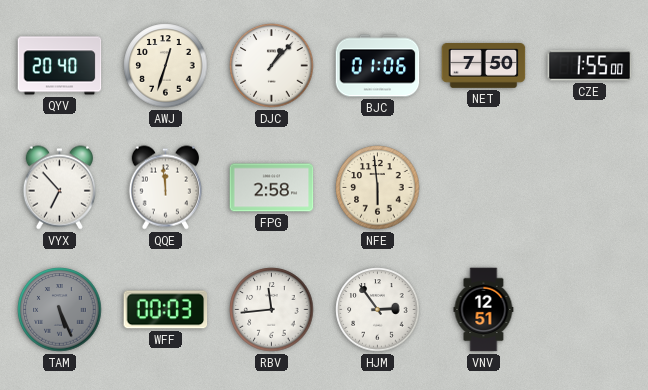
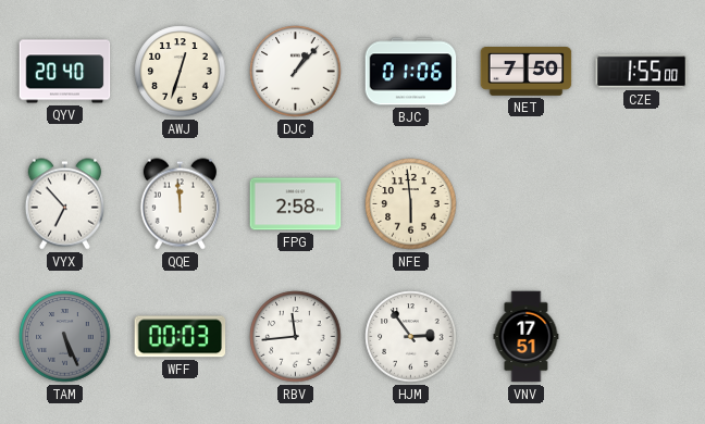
VNV: 12:51 -> 17:51 (527, 337)
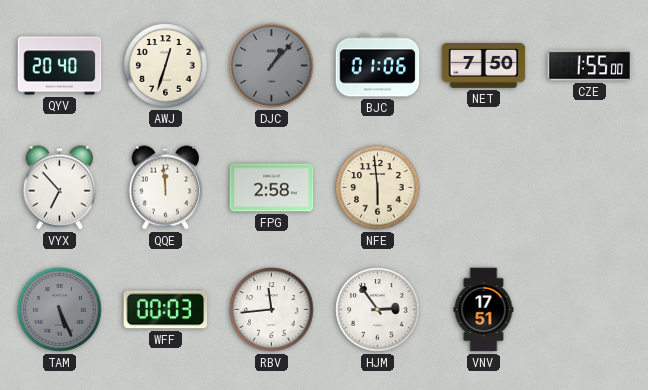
DJC dial: white -> grey (272, 66)
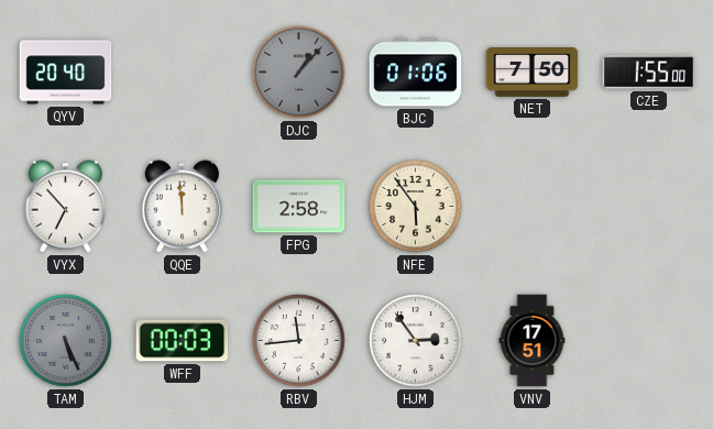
AWJ: 12:33 -> none (166, 66)
NFE: 5:59 -> 5:54 (416, 207)
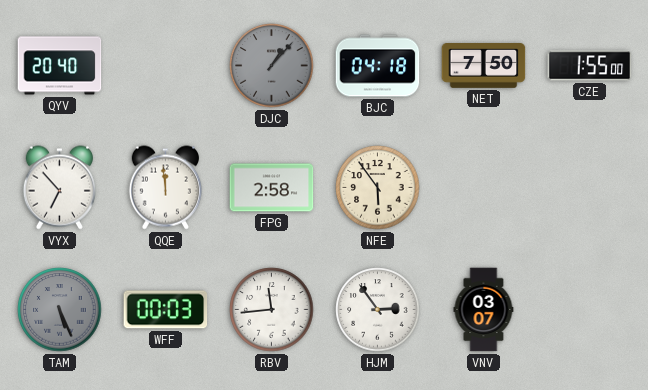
BJC: 01:06 -> 04:18 (378, 66)
VNV: 17:51 -> 03:07 (484, 310)
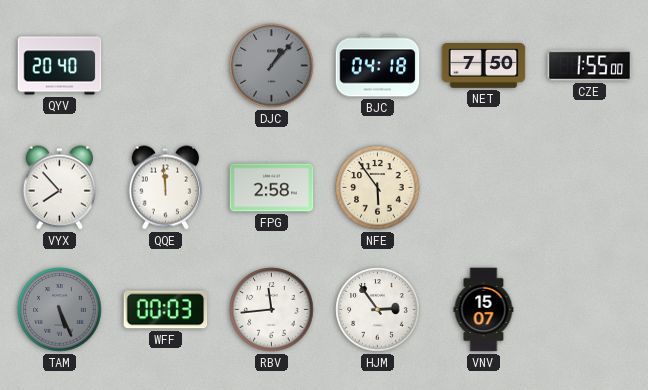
VYX: 6:53 -> 7:53 (59, 188)
VNV: 03:07 -> 15:07 (484, 310)
